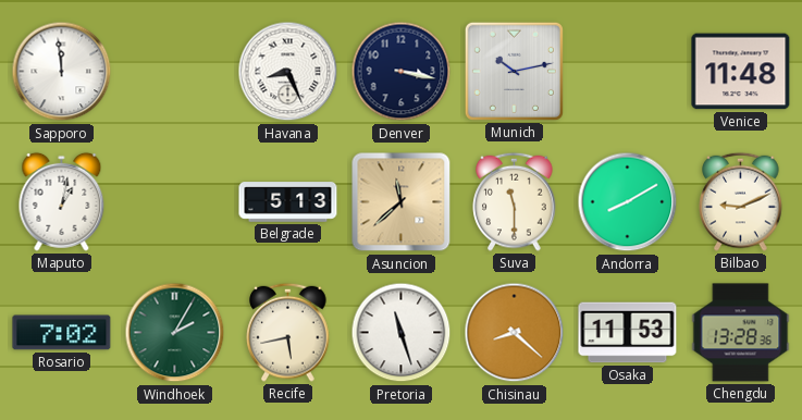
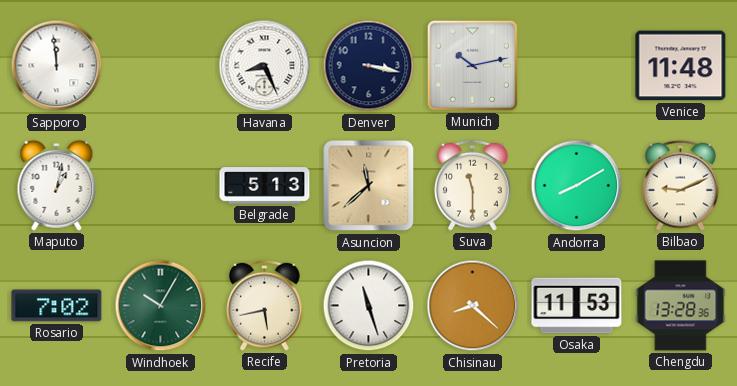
Windhoek: 2:05 -> 10:05 (161, 306)
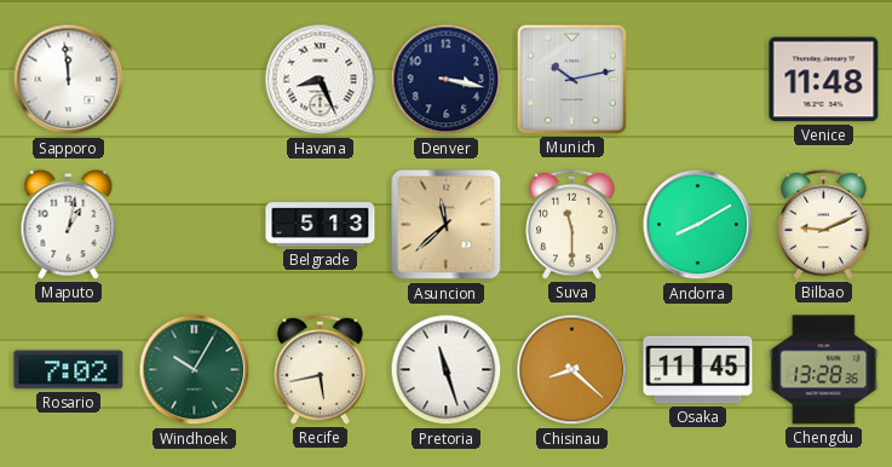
Osaka: 11:53 -> 11:45 (698, 370)
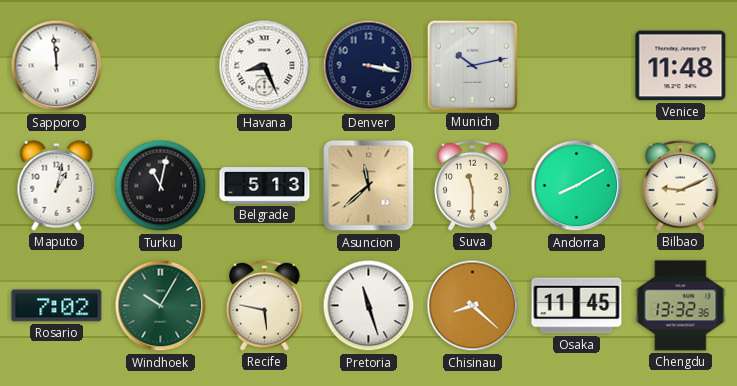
Turku: none -> 11:02 (161, 186)
Recife: 5:43 -> 5:47 (265, 305)
Chengdu: 13:28 -> 13:32 (681, 306)
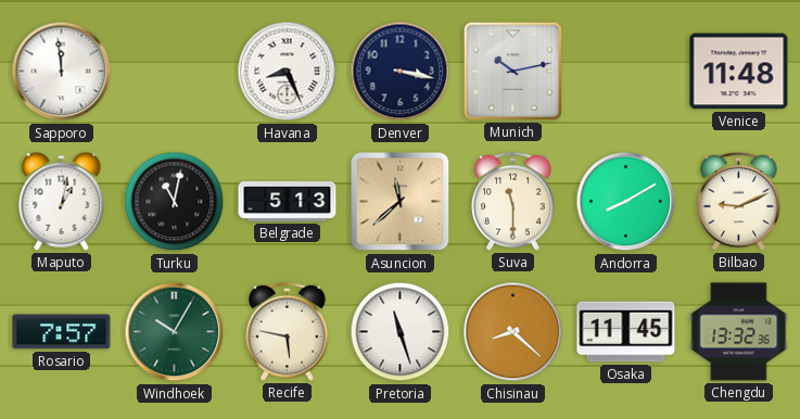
Rosario: 7:02 -> 7:57 (62, 332)
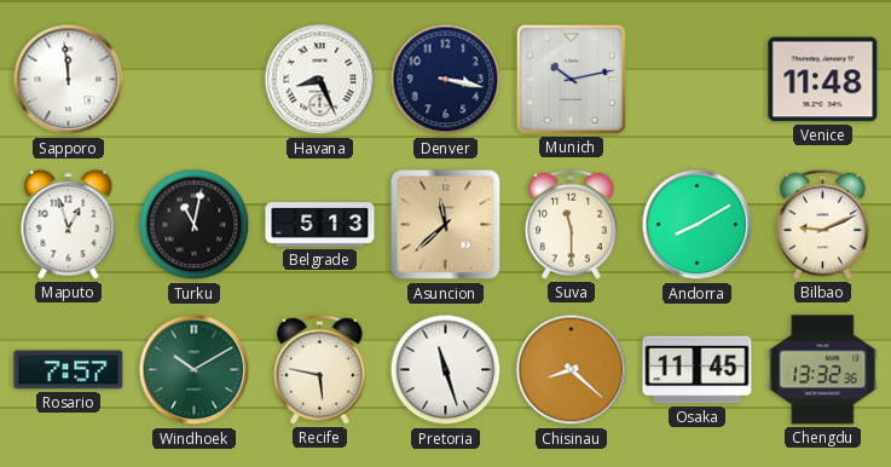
Maputo: 1:02 -> 12:57 (69, 224)
Windhoek: 10:05 -> 10:10 (195, 370)
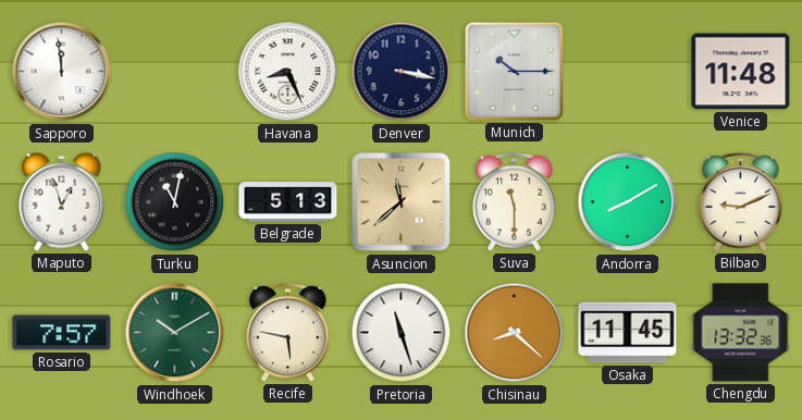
Munich: 10:13 -> 10:15 (514, 71)
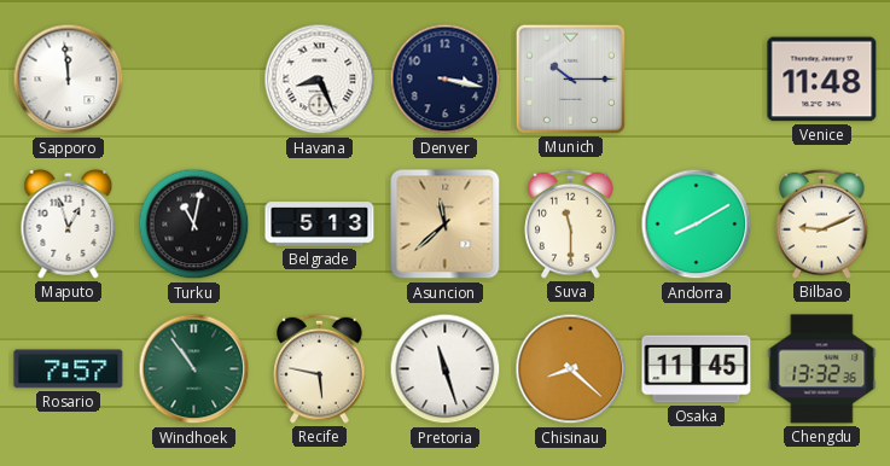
Windhoek: 10:10 -> 10:54 (194, 369)
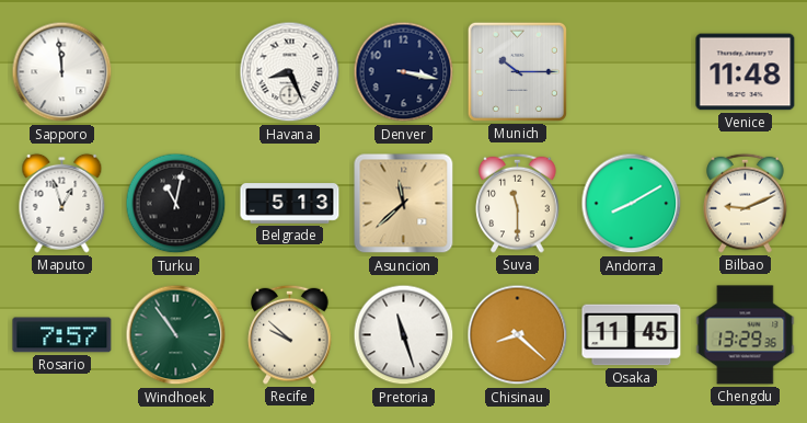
Recife: 5:47 -> 9:52 (290, 334)
Chengdu: 13:32 -> 13:29 (746, 335)
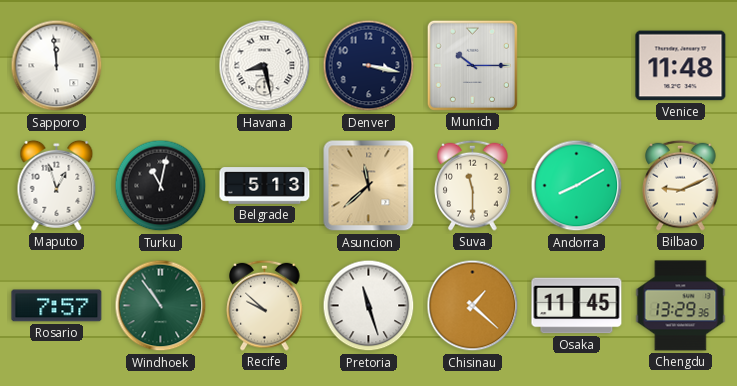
Havana: 8:26 -> 8:28 (265, 66)
Chisinau: 8:22 -> 1:22 (473, 306)
